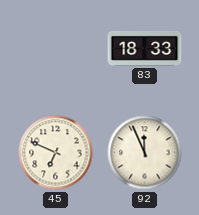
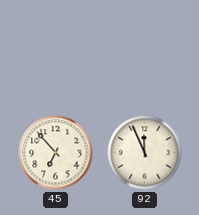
83: 18:33 -> none (145, 48)
45: 6:49 -> 6:53 (56, 153)
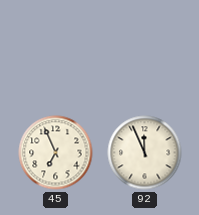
45: 6:53 -> 6:56 (56, 153)
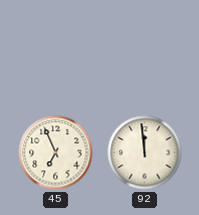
92: 11:56 -> 11:59 (145, 153)
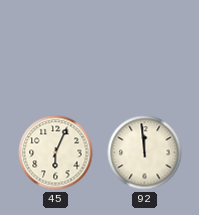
45: 6:56 -> 6:04 (56, 153)
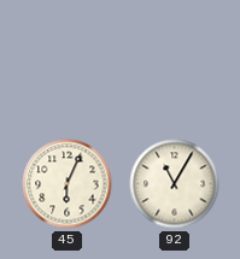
92: 11:59 -> 11:05 (175, 184)
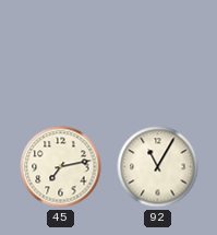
45: 6:04 -> 7:13 (61, 167)
